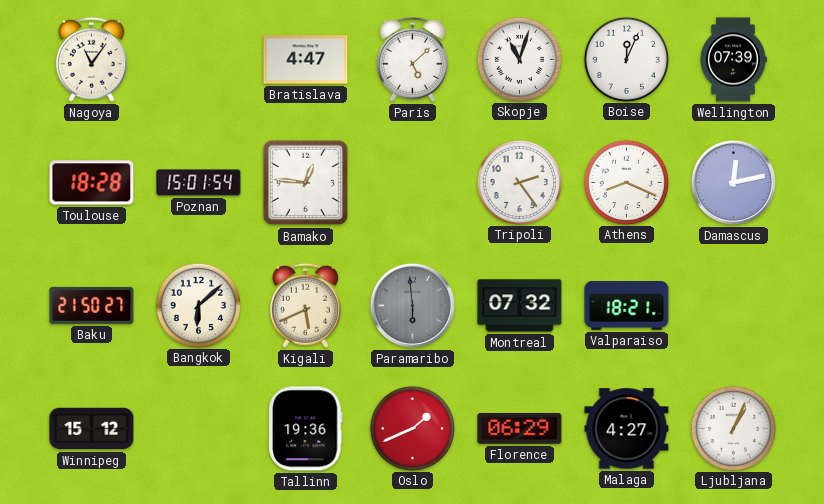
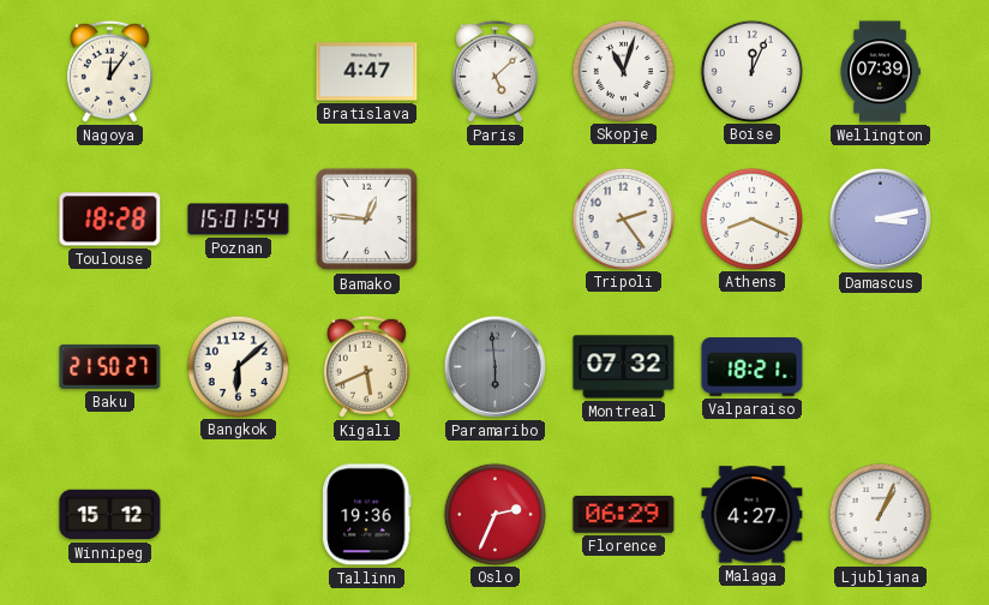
Nagoya: 11:06 -> 12:06 (109, 71)
Damascus: 12:13 -> 3:13 (880, 218)
Oslo: 1:41 -> 2:34 (495, 514)
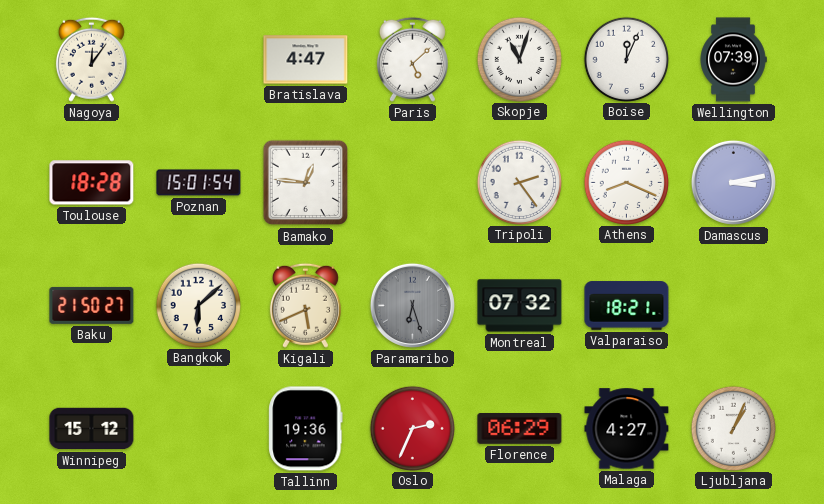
Paramaribo: 5:59 -> 6:27 (412, 305)
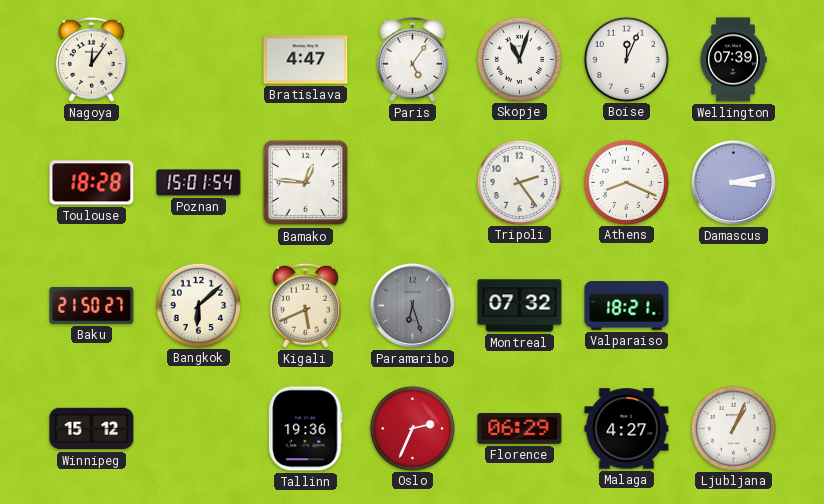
Paris: 5:08 -> 5:06 (412, 59)
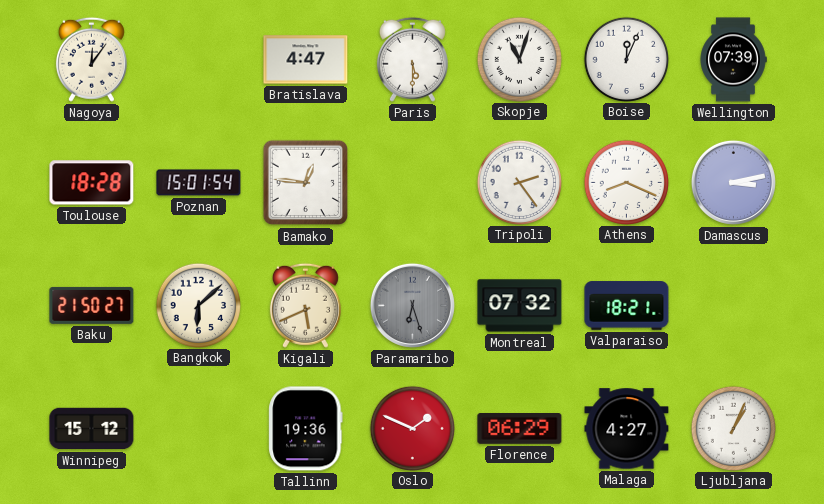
Paris: 5:06 -> 5:30 (412, 59)
Oslo: 2:34 -> 1:49 (412, 428)
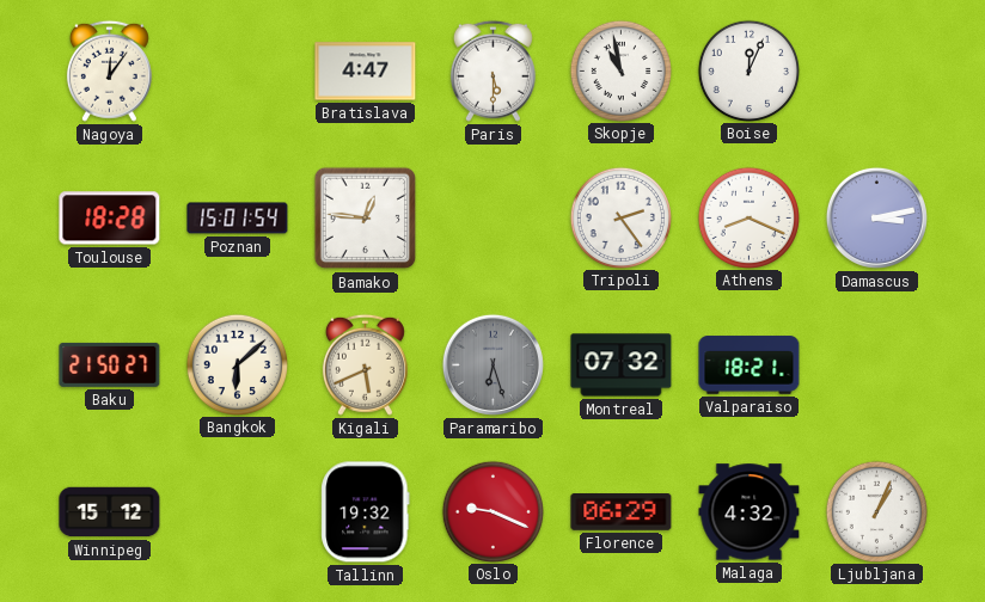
Skopje: 11:03 -> 10:58 (620, 70)
Wellington: 07:39 -> none (733, 60)
Tallinn: 19:36 -> 19:32 (366, 512)
Oslo: 1:49 -> 9:19 (493, 511)
Malaga: 4:27 -> 4:32 (750, 512)
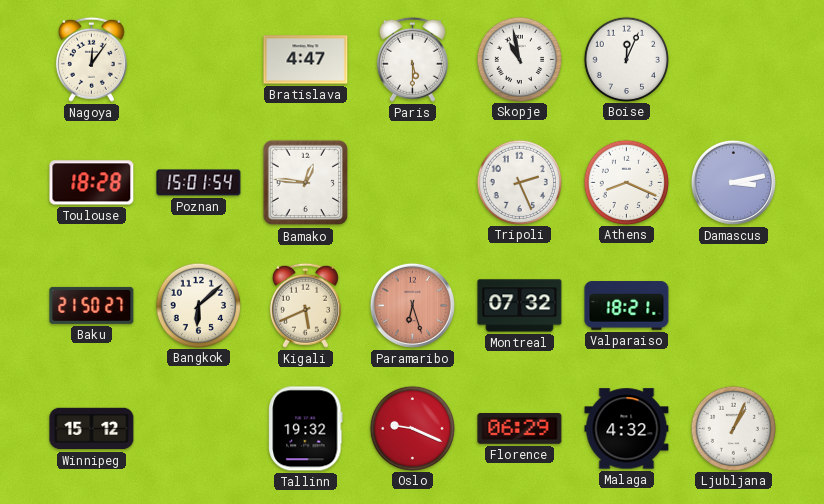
Tripoli: 2:24 -> 2:26 (519, 182)
Paramaribo dial: grey -> salmon (412, 305)
